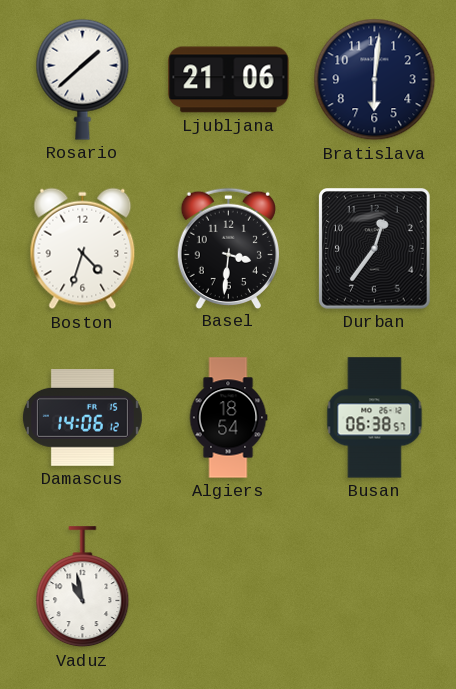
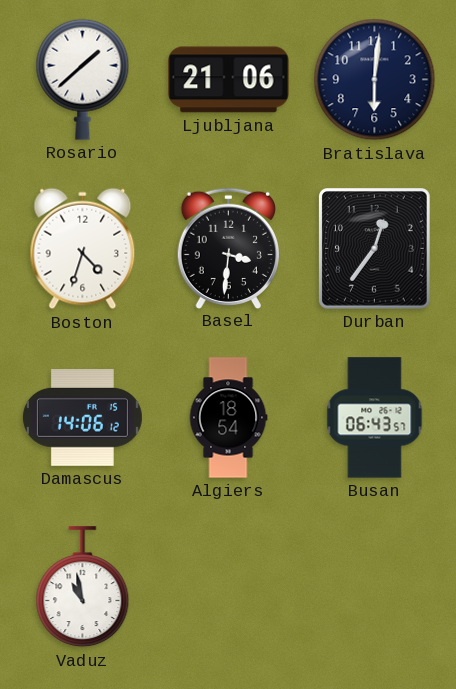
Busan: 06:38 -> 06:43 (375, 418)
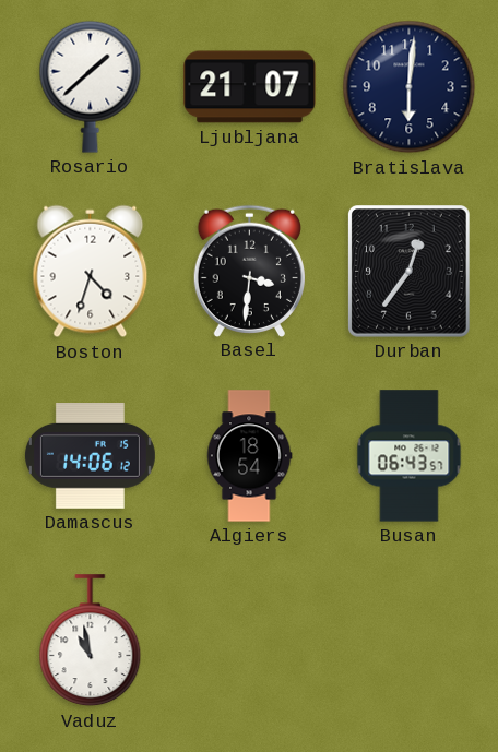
Ljubljana: 21:06 -> 21:07 (250, 87)
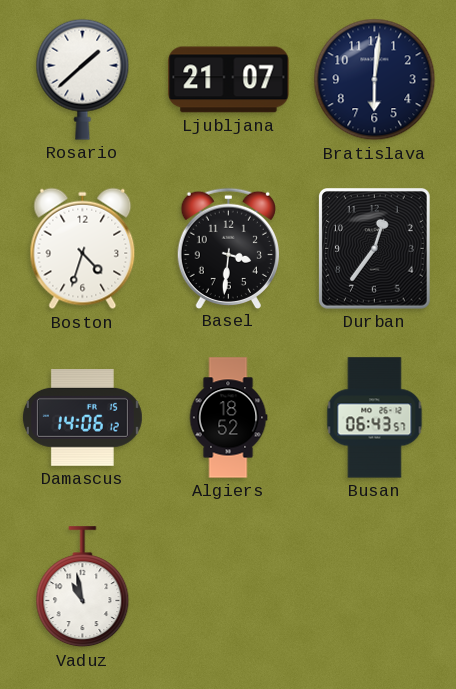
Algiers: 18:54 -> 18:52 (228, 418)
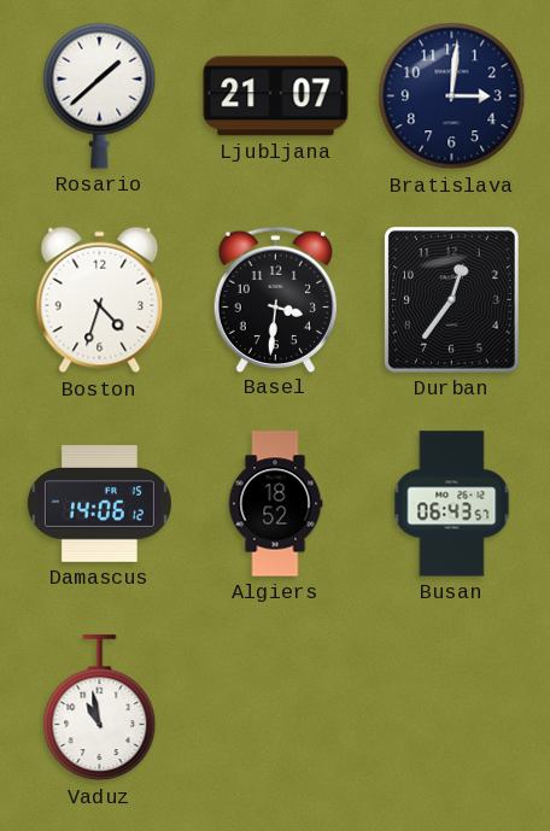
Bratislava: 6:01 -> 3:01 (452, 96)
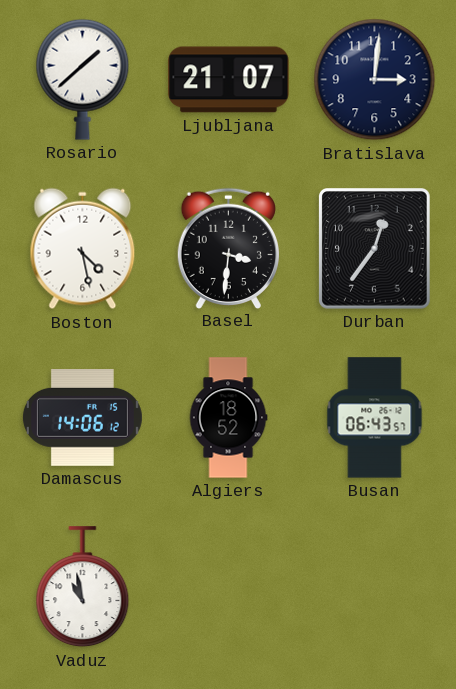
Boston: 4:33 -> 4:28 (83, 249)
